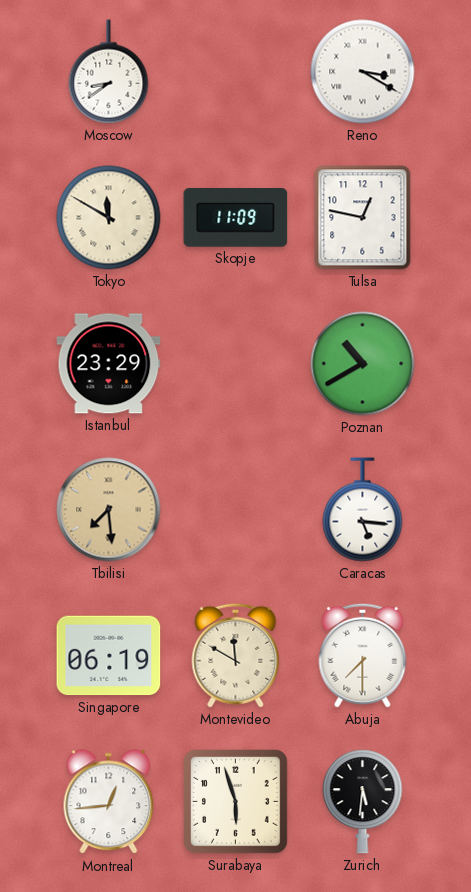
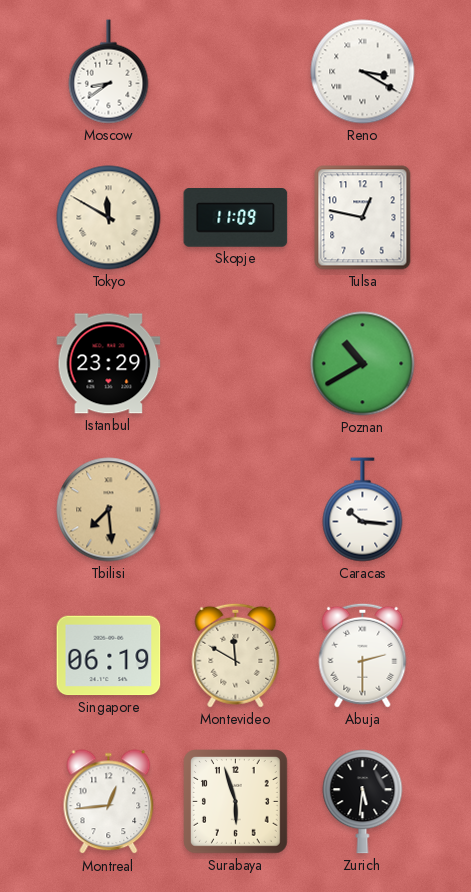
Caracas: 5:16 -> 10:16 (363, 510)
Abuja: 7:30 -> 2:30 (363, 655)
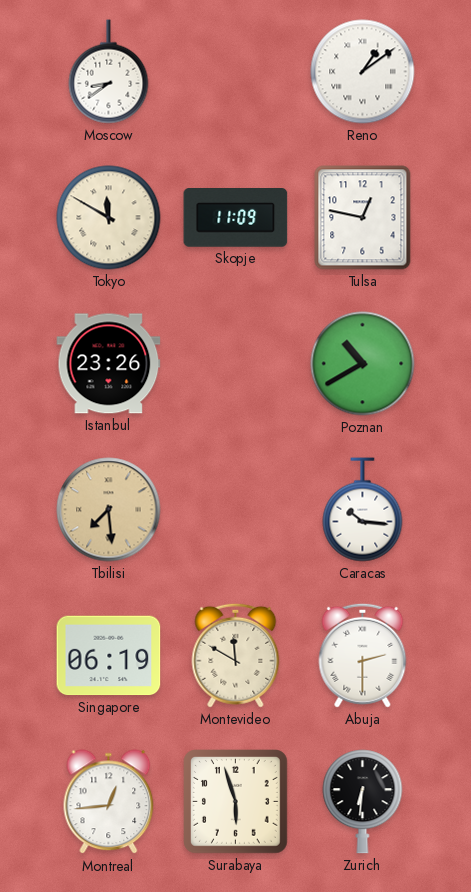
Reno: 3:20 -> 1:09 (363, 72)
Istanbul: 23:29 -> 23:26 (109, 364)
Zurich: 5:31 -> 6:31 (363, 802)
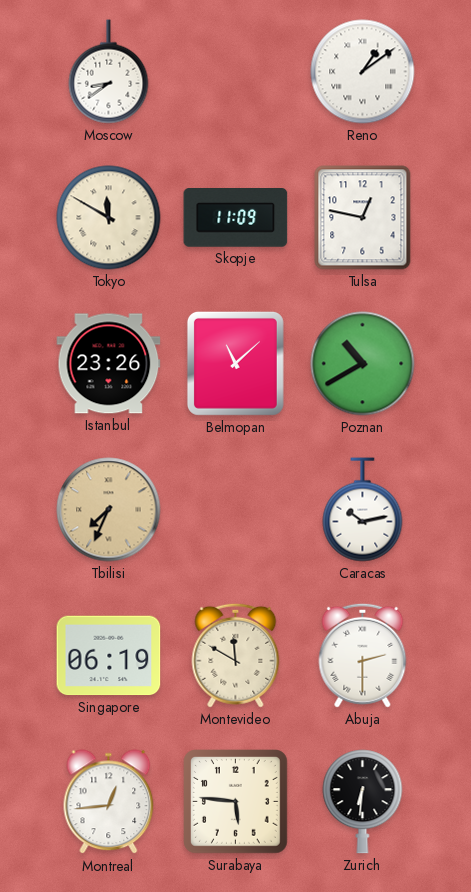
Belmopan: none -> 11:08 (235, 363)
Tbilisi: 7:29 -> 7:34 (109, 510)
Caracas: 10:16 -> 10:13 (363, 510)
Surabaya: 5:57 -> 5:46 (236, 802)
